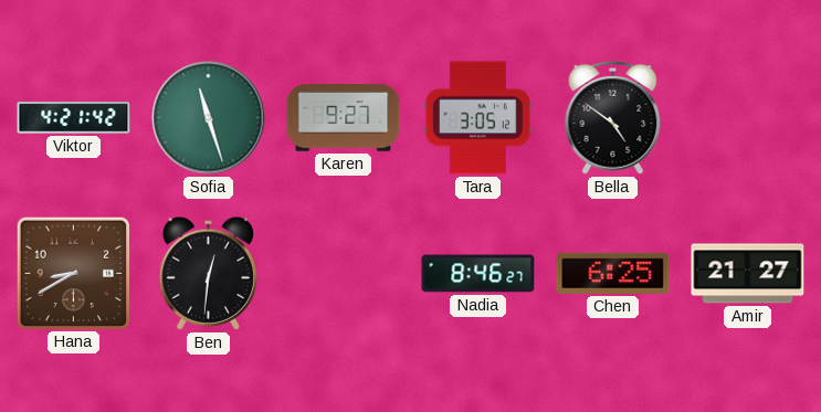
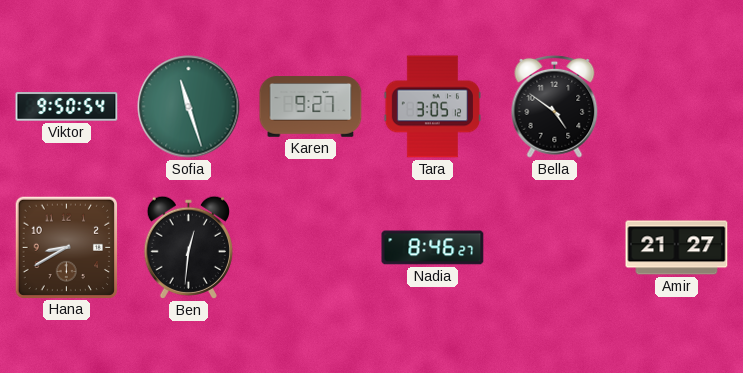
Viktor: 4:21 -> 9:50 (67, 107)
Chen: 6:25 -> none (613, 273)
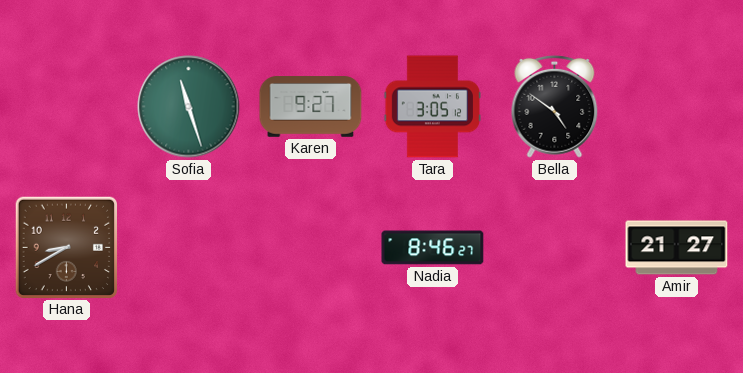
Viktor: 9:50 -> none (67, 107)
Ben: 12:31 -> none (188, 247)
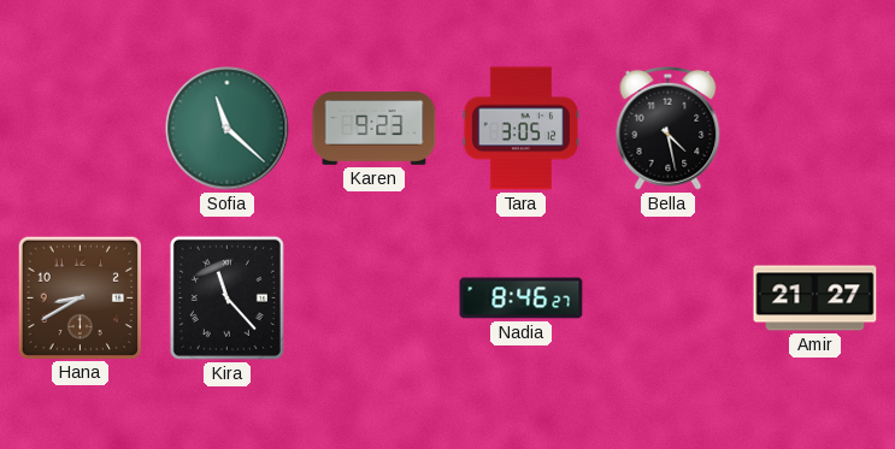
Sofia: 11:27 -> 11:22 (228, 129)
Karen: 9:27 -> 9:23 (375, 129)
Bella: 4:51 -> 4:28 (669, 128)
Kira: none -> 11:23 (226, 297)
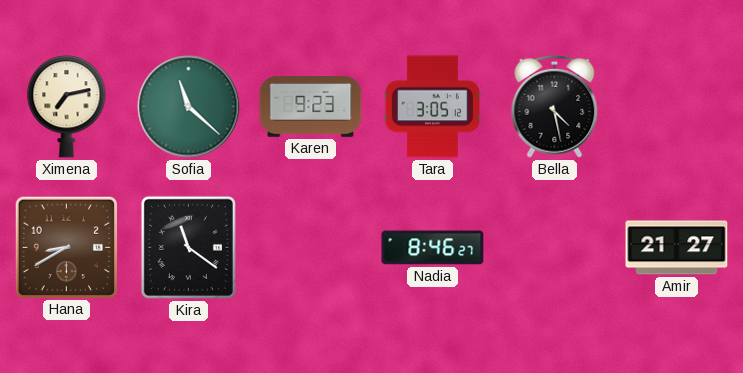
Ximena: none -> 7:13 (67, 107)
Kira: 11:23 -> 11:21 (188, 247)
